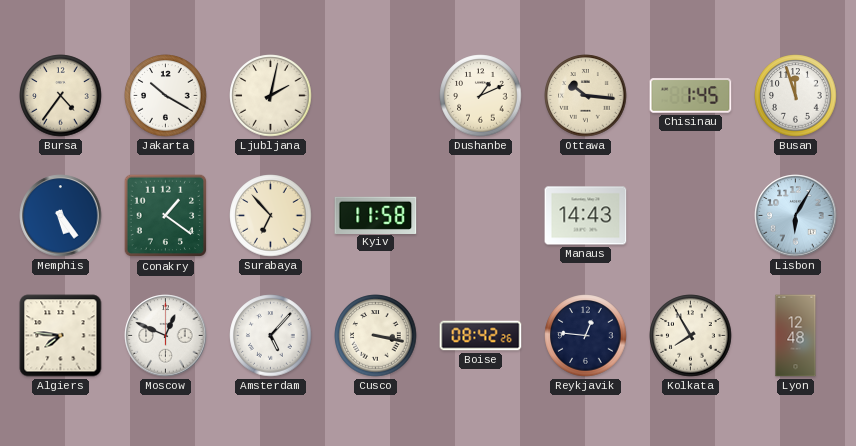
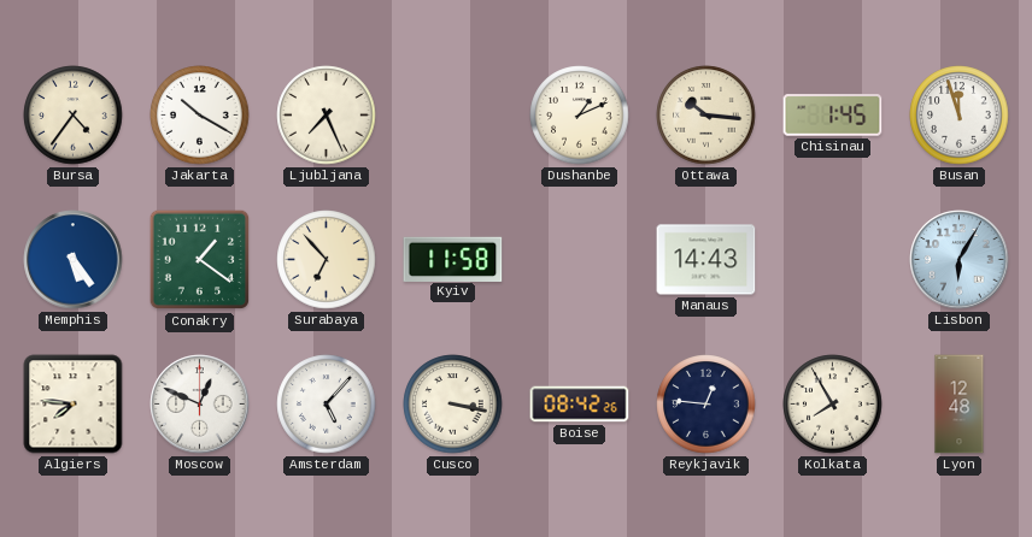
Ljubljana: 2:02 -> 7:26 (327, 116)
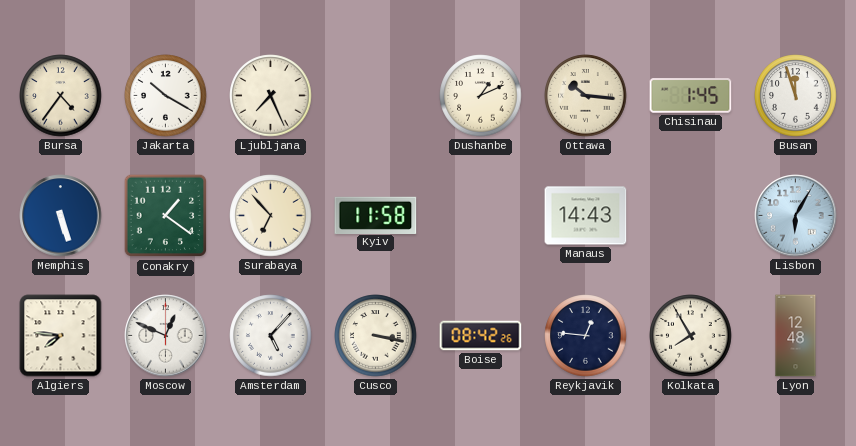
Memphis: 5:24 -> 5:27 (61, 216)
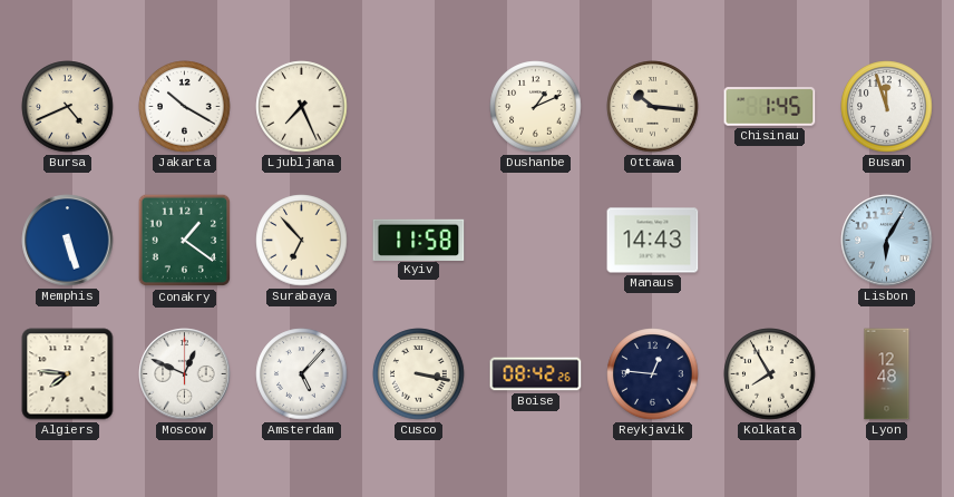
Bursa: 4:36 -> 4:41 (68, 107)
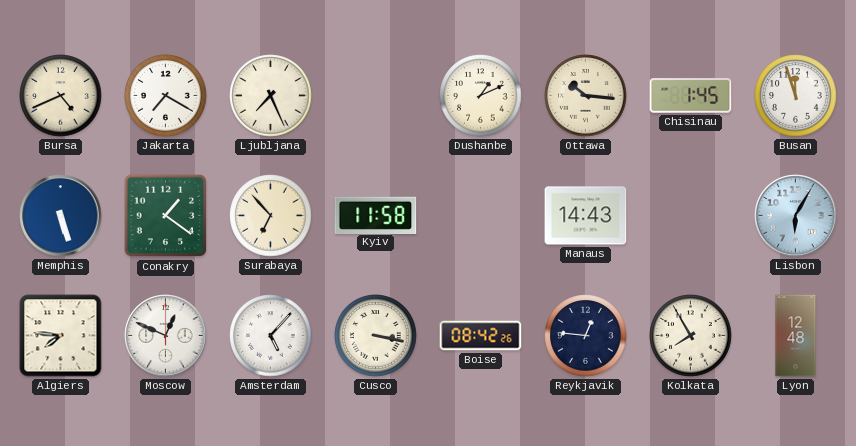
Jakarta: 10:20 -> 7:20 (166, 96)
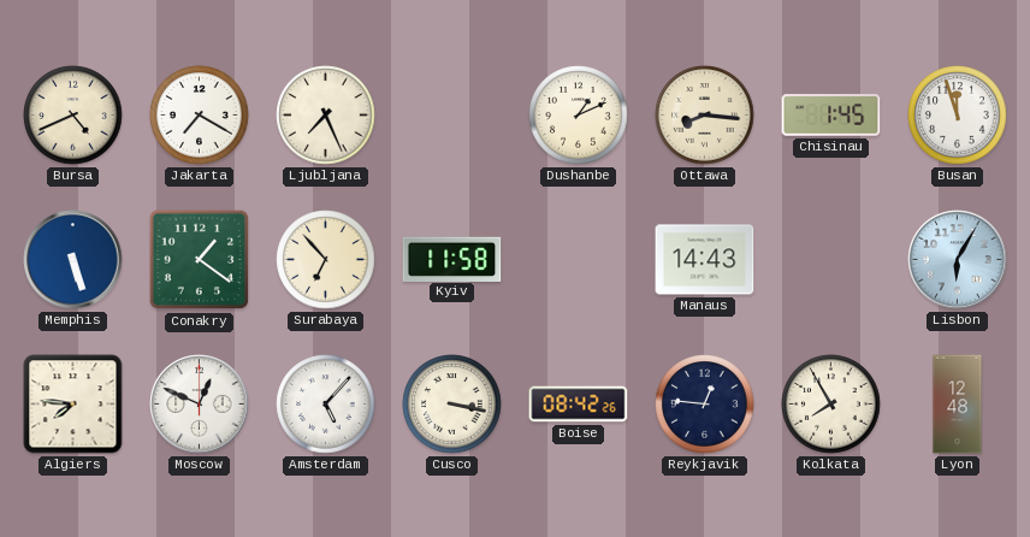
Ottawa: 10:16 -> 8:16 (705, 116)
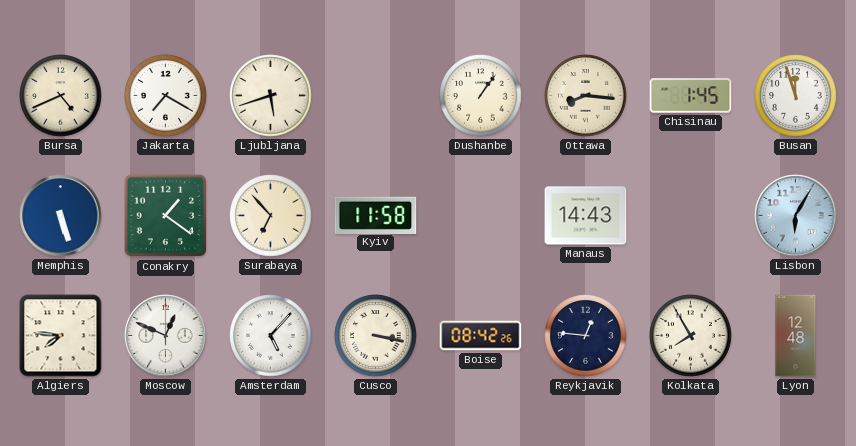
Ljubljana: 7:26 -> 5:42 (271, 96)
Dushanbe: 1:11 -> 1:06 (481, 96)
